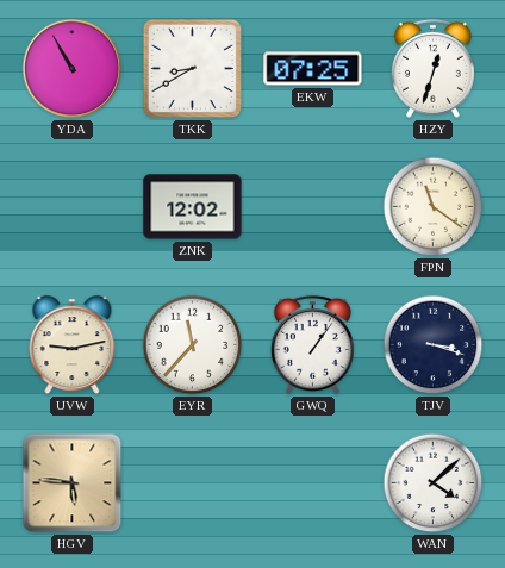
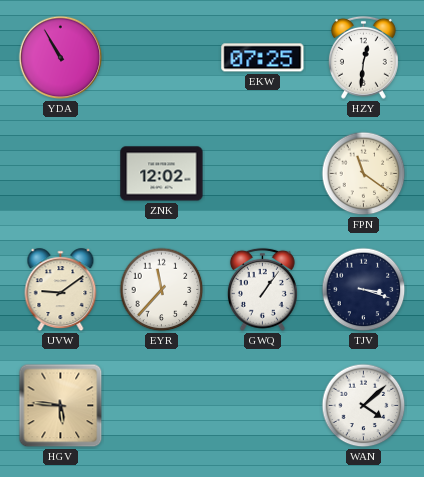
TKK: 8:40 -> none (192, 68)
HZY: 12:33 -> 12:31 (363, 57)
UVW: 9:13 -> 9:09 (61, 290)
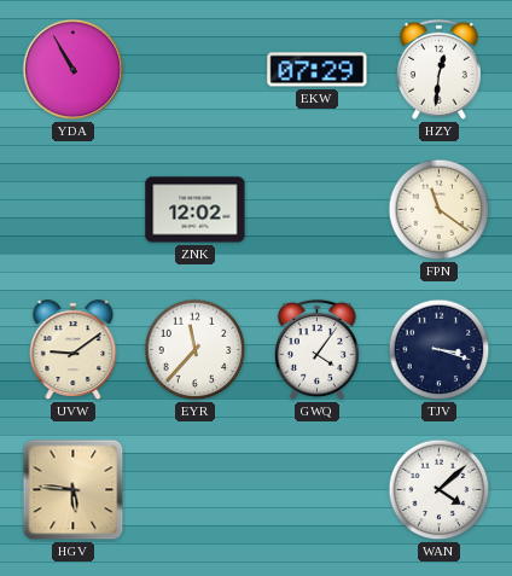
EKW: 07:25 -> 07:29 (318, 70)
GWQ: 1:06 -> 4:06 (316, 349)
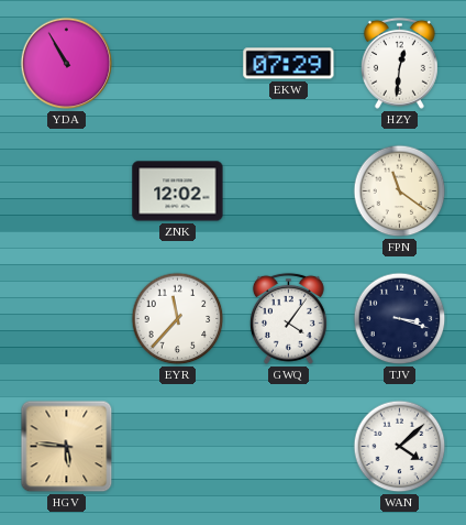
UVW: 9:09 -> none (74, 350)
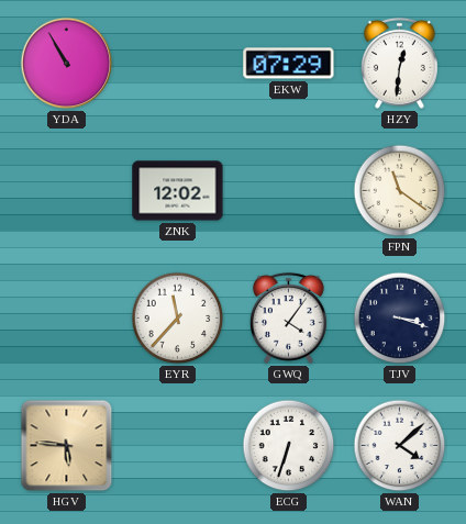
ECG: none -> 6:33 (289, 446)
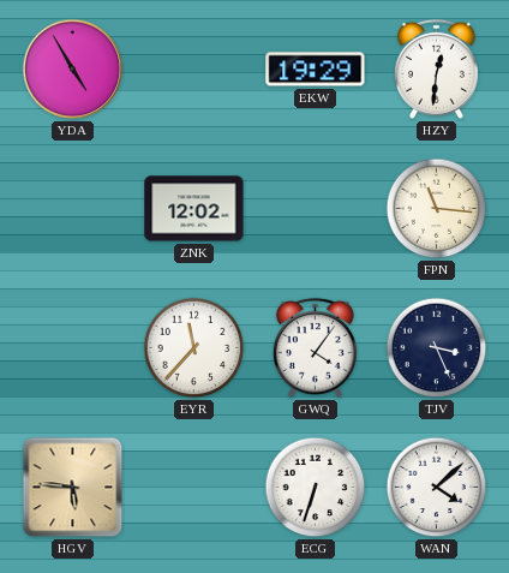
YDA: 10:55 -> 4:55 (73, 70)
EKW: 07:29 -> 19:29 (316, 70)
FPN: 11:21 -> 11:16 (437, 209)
TJV: 3:18 -> 3:26 (437, 348)
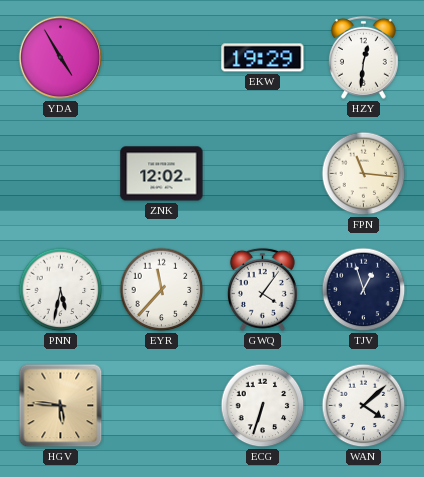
PNN: none -> 5:32 (61, 290)
TJV: 3:26 -> 12:57 (364, 290)
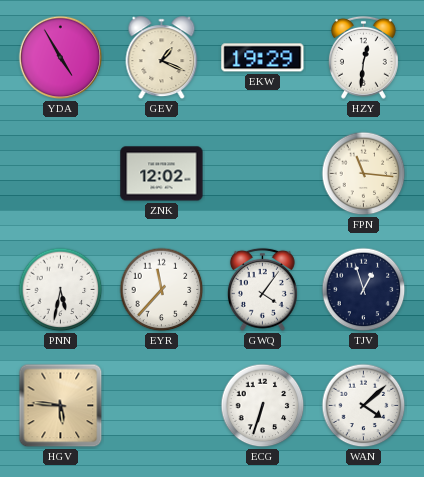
GEV: none -> 1:19 (162, 58)
